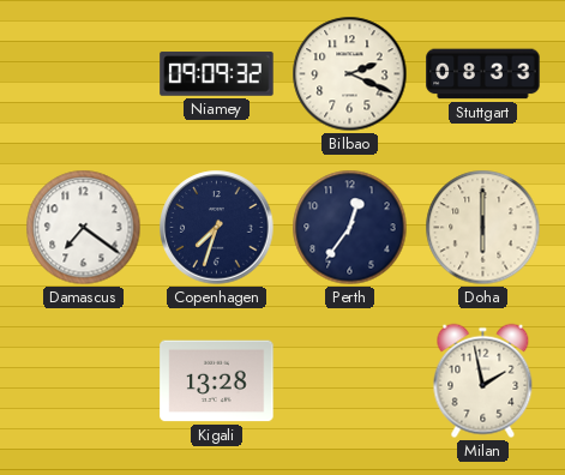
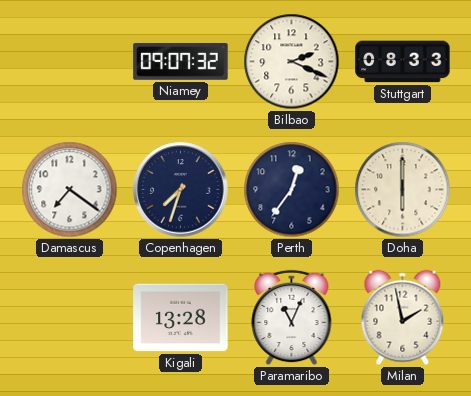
Niamey: 09:09 -> 09:07 (181, 62)
Paramaribo: none -> 11:04 (292, 318)
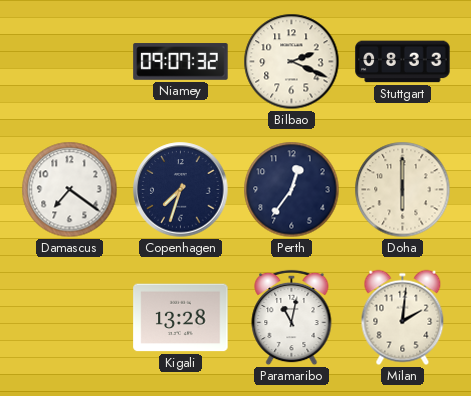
Paramaribo: 11:04 -> 11:02 (292, 318)
Milan: 1:58 -> 2:01 (403, 318)
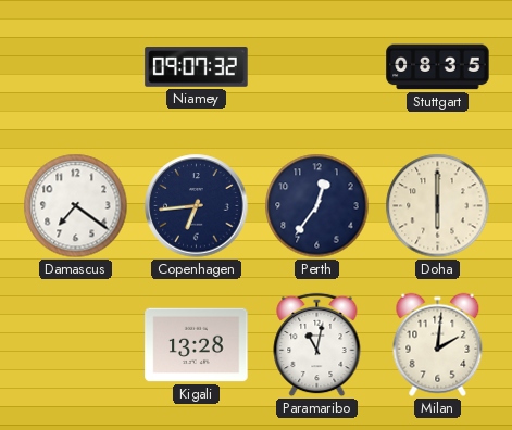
Bilbao: 2:19 -> none (292, 62)
Stuttgart: 08:33 -> 08:35 (438, 67)
Copenhagen: 7:33 -> 6:44 (197, 206)
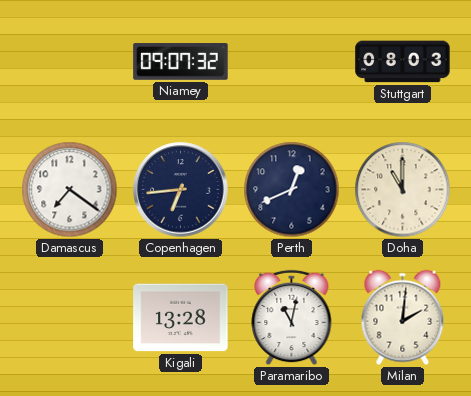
Stuttgart: 08:35 -> 08:03 (403, 62)
Perth: 12:36 -> 12:41 (292, 190)
Doha: 6:00 -> 11:00 (403, 190)
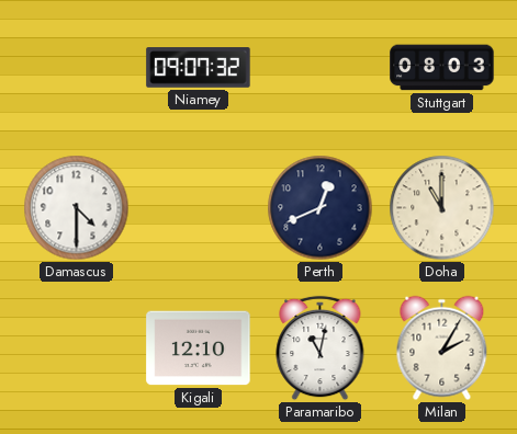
Damascus: 7:21 -> 4:30 (77, 208)
Copenhagen: 6:44 -> none (181, 190)
Kigali: 13:28 -> 12:10 (199, 349)
Milan: 2:01 -> 2:05 (442, 349)
